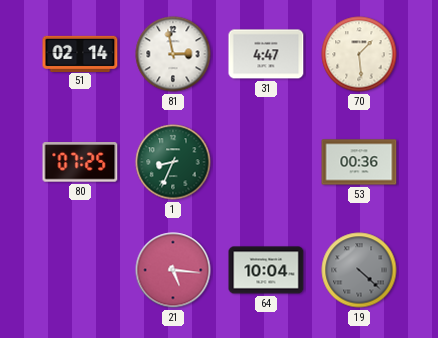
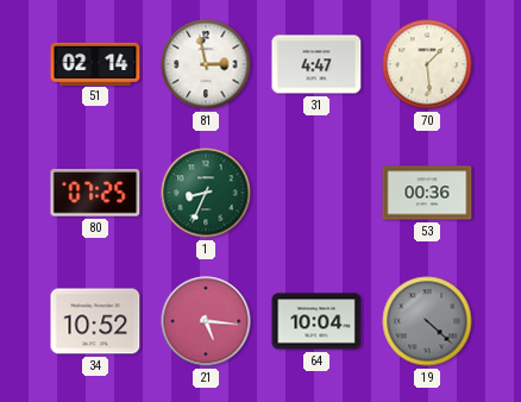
34: none -> 10:52 (95, 321)
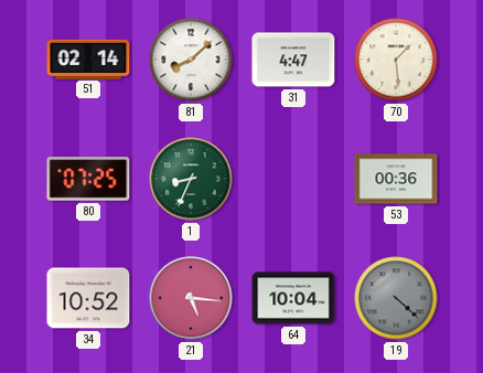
81: 2:58 -> 8:08 (191, 60)
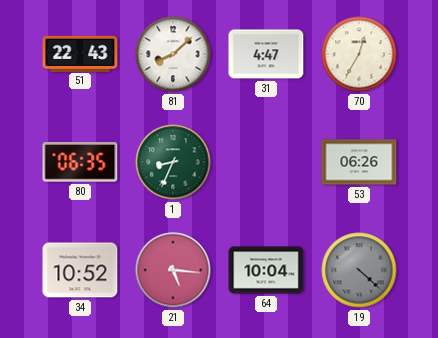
51: 02:14 -> 22:43 (80, 53)
70: 1:29 -> 12:35 (359, 54)
80: 07:25 -> 06:35 (80, 162)
53: 00:36 -> 06:26 (359, 162)
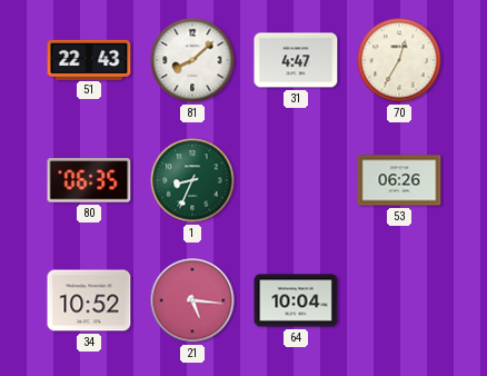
19: 4:22 -> none (359, 270)
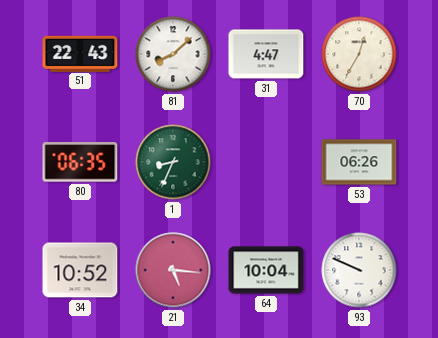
93: none -> 9:49 (359, 270)
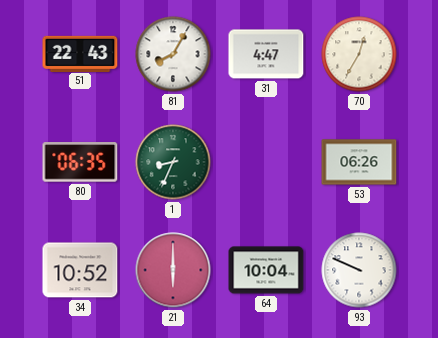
81: 8:08 -> 8:05 (173, 54)
21: 5:16 -> 6:00 (173, 270)
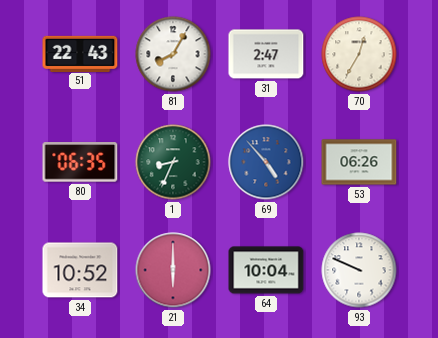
31: 4:47 -> 2:47 (266, 54)
69: none -> 4:53 (266, 162)
